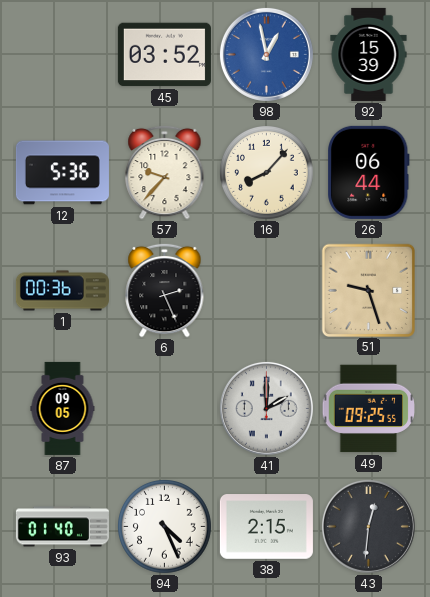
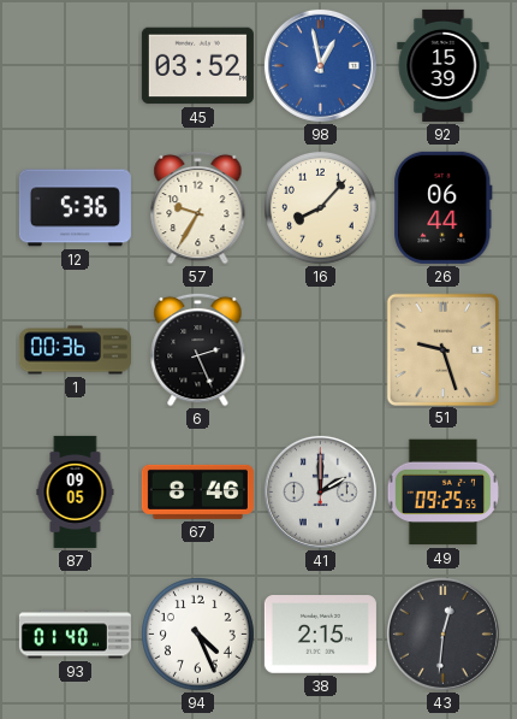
57: 9:37 -> 9:35 (198, 207)
67: none -> 8:46 (197, 491)
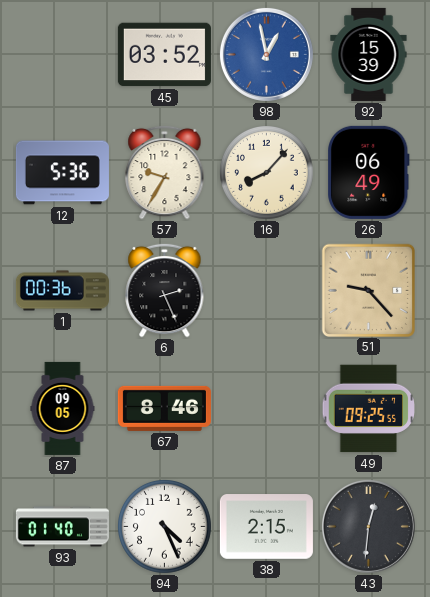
26: 06:44 -> 06:49 (369, 172)
51: 9:27 -> 9:23 (368, 290)
41: 2:00 -> none (320, 491)
